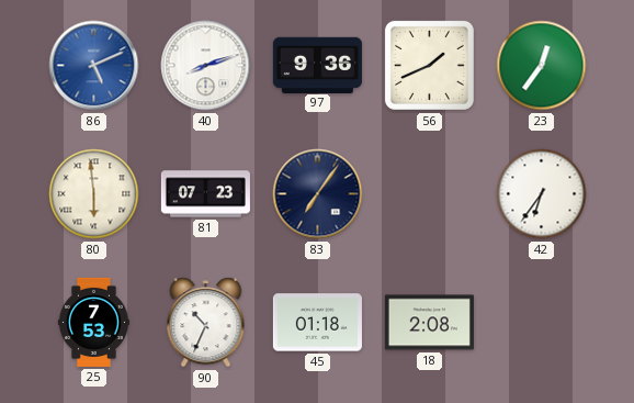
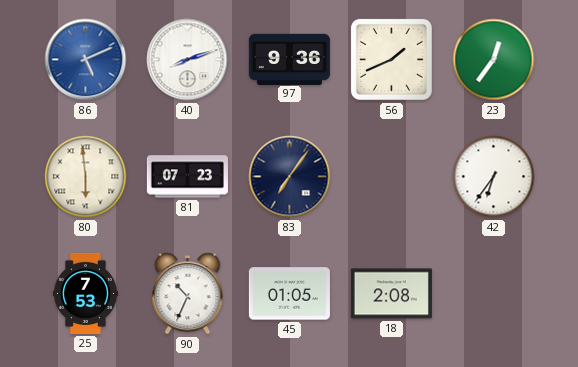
45: 01:18 -> 01:05 (289, 294)
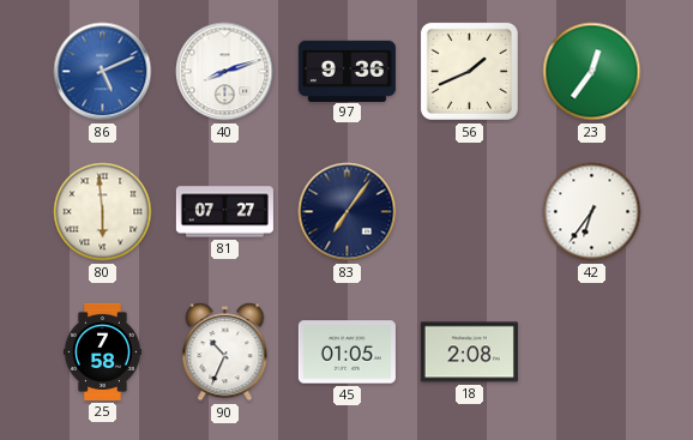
81: 07:23 -> 07:27 (224, 212)
25: 7:53 -> 7:58 (102, 351)
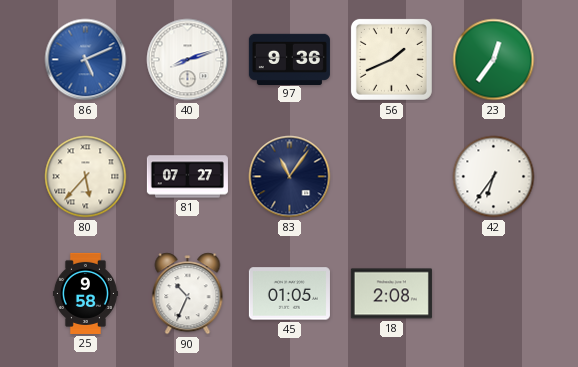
80: 5:59 -> 5:37 (86, 177)
83: 7:06 -> 11:06 (290, 177)
25: 7:58 -> 9:58 (85, 293)
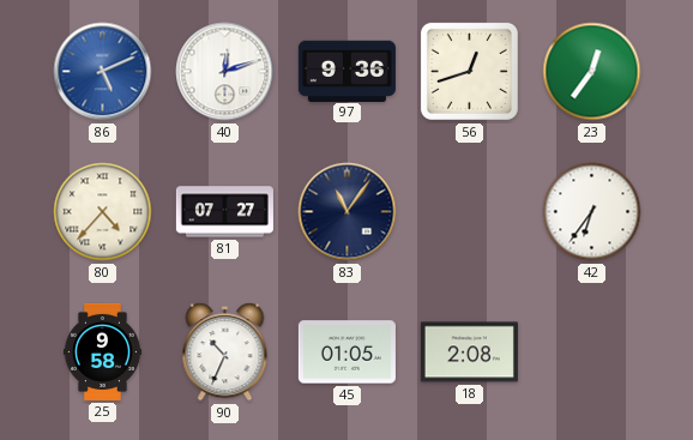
40: 8:12 -> 12:12 (225, 72)
56: 1:41 -> 12:42 (469, 71)
80: 5:37 -> 4:37 (103, 212)
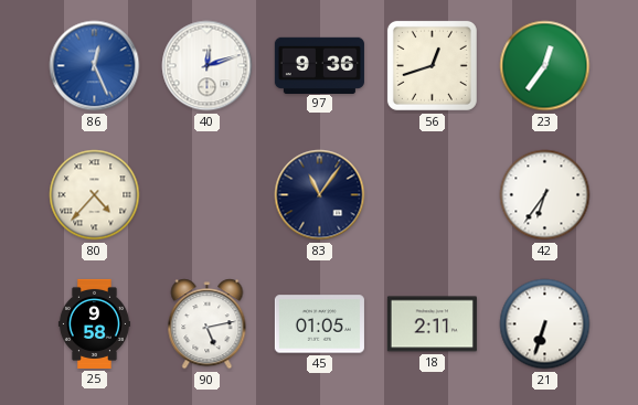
86: 5:11 -> 12:26 (95, 66)
81: 07:27 -> none (224, 212)
90: 10:34 -> 5:13 (208, 324)
18: 2:08 -> 2:11 (432, 324)
21: none -> 6:33 (545, 324)
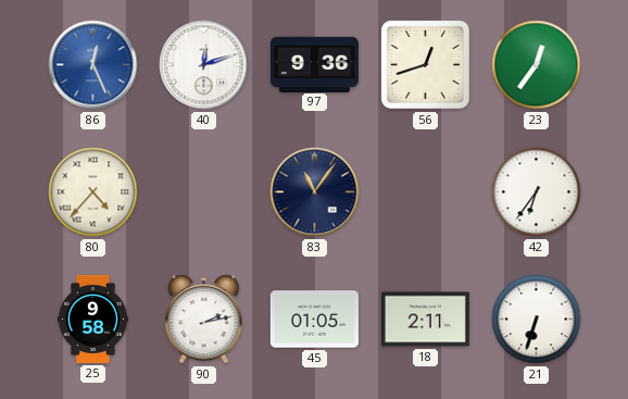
90: 5:13 -> 2:13 (204, 320)
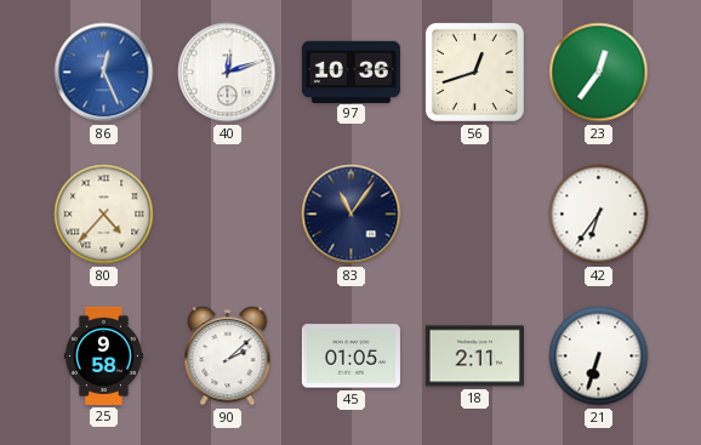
97: 9:36 -> 10:36 (350, 72)
90: 2:13 -> 2:08 (228, 356)
